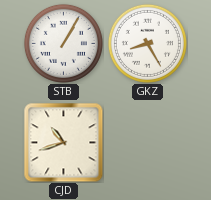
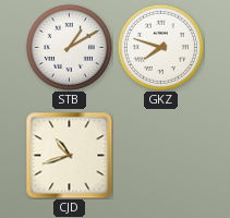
STB: 1:05 -> 1:10 (69, 47)
GKZ: 8:25 -> 7:48 (160, 47)
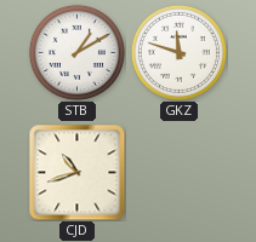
GKZ: 7:48 -> 11:48 (178, 52)
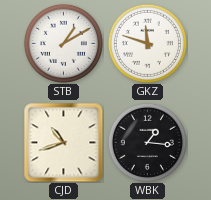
WBK: none -> 1:16 (147, 142)
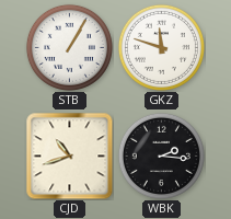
STB: 1:10 -> 1:05 (69, 47)
WBK: 1:16 -> 2:16 (161, 155)
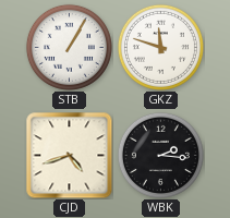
CJD: 10:42 -> 4:42 (70, 156)
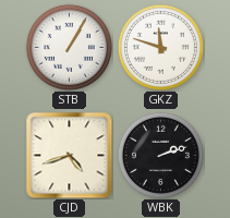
WBK: 2:16 -> 2:12 (160, 155)
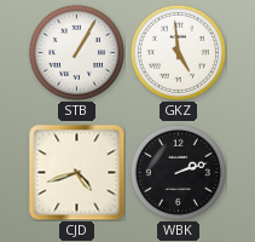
GKZ: 11:48 -> 4:59 (178, 52)
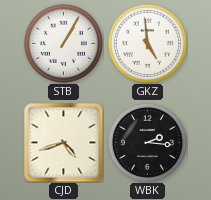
WBK: 2:12 -> 2:16 (147, 142)
